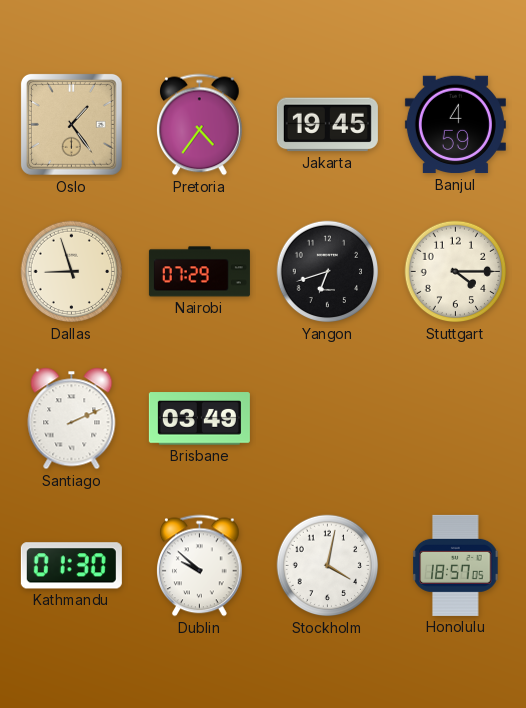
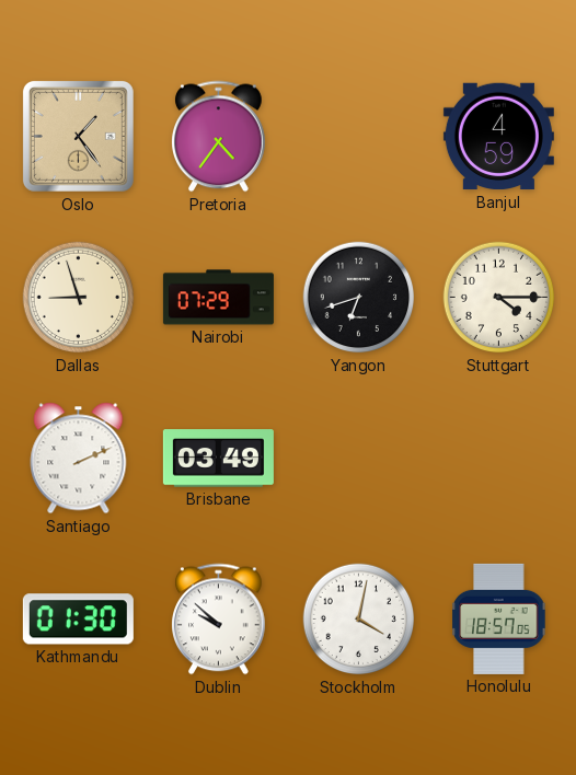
Jakarta: 19:45 -> none (327, 125)
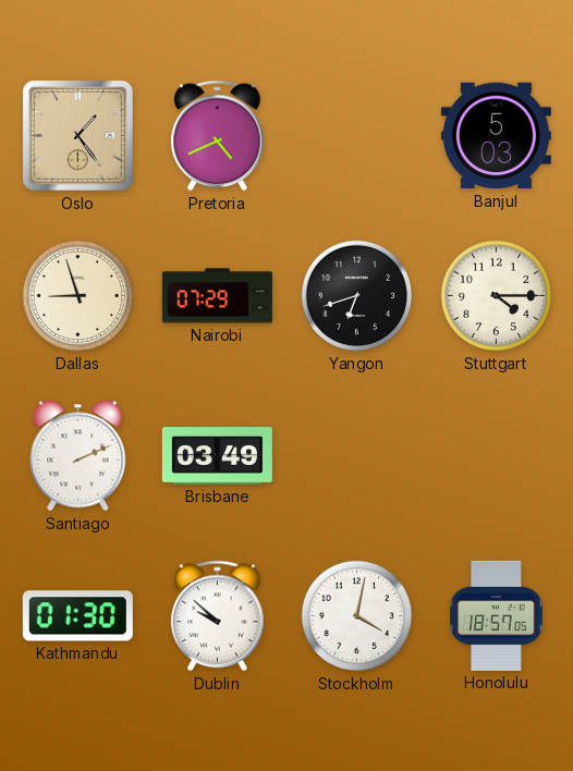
Pretoria: 4:36 -> 4:41 (218, 136)
Banjul: 4:59 -> 5:03 (496, 136)
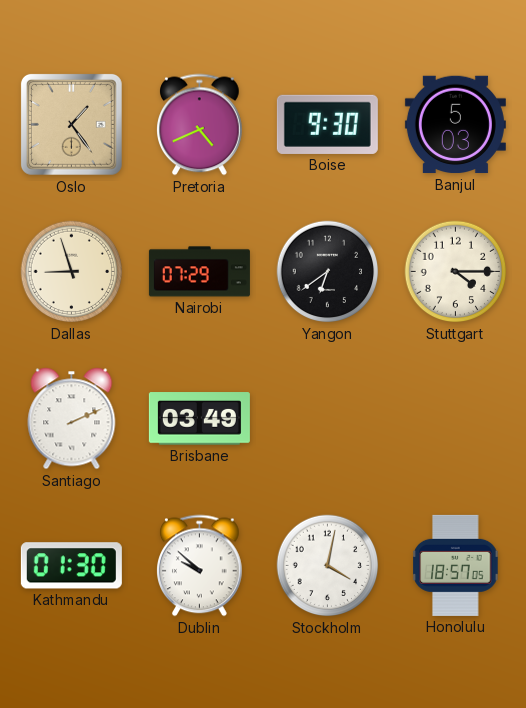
Boise: none -> 9:30 (327, 124)
Yangon: 6:42 -> 6:39 (328, 272)
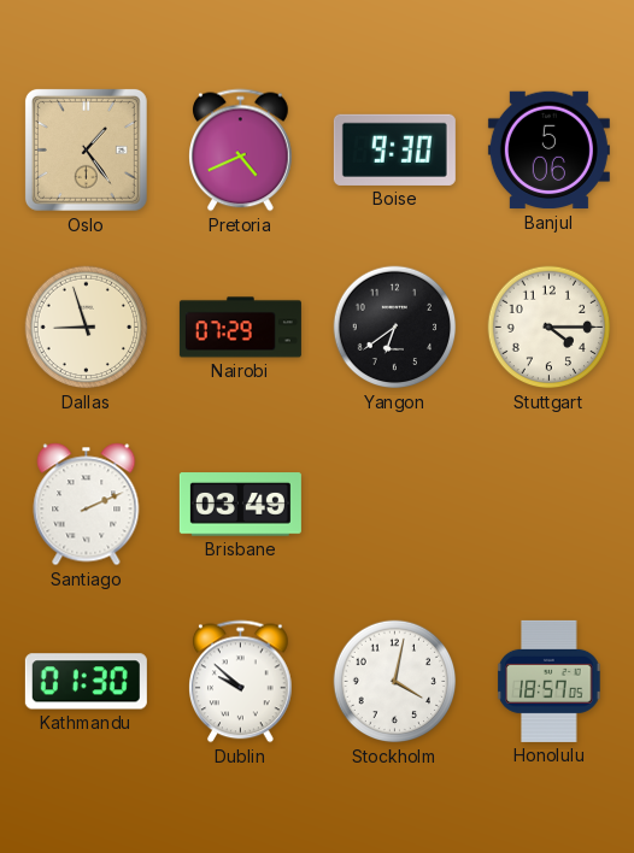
Banjul: 5:03 -> 5:06 (548, 151)
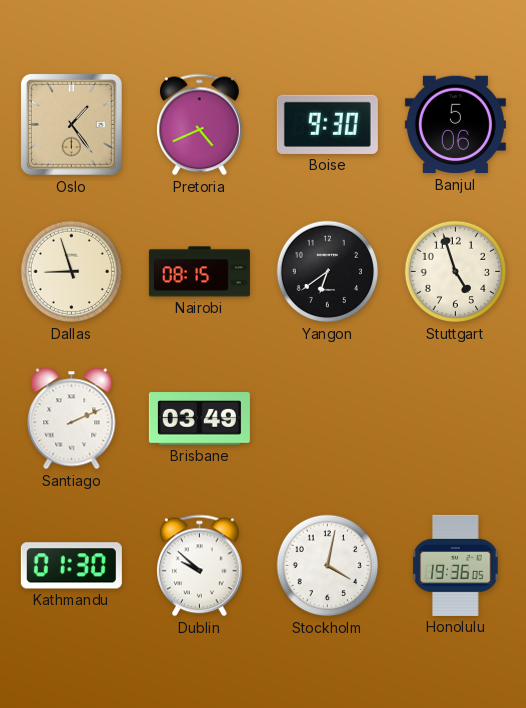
Nairobi: 07:29 -> 08:15 (199, 272)
Stuttgart: 4:15 -> 4:57 (456, 272)
Honolulu: 18:57 -> 19:36 (456, 565)
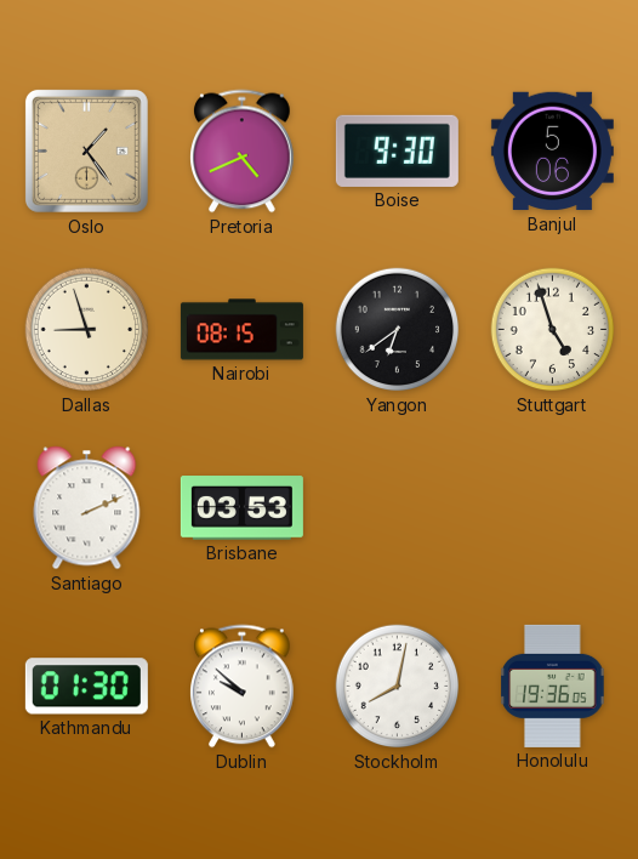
Brisbane: 03:49 -> 03:53 (241, 508)
Stockholm: 4:02 -> 8:02 (398, 687)
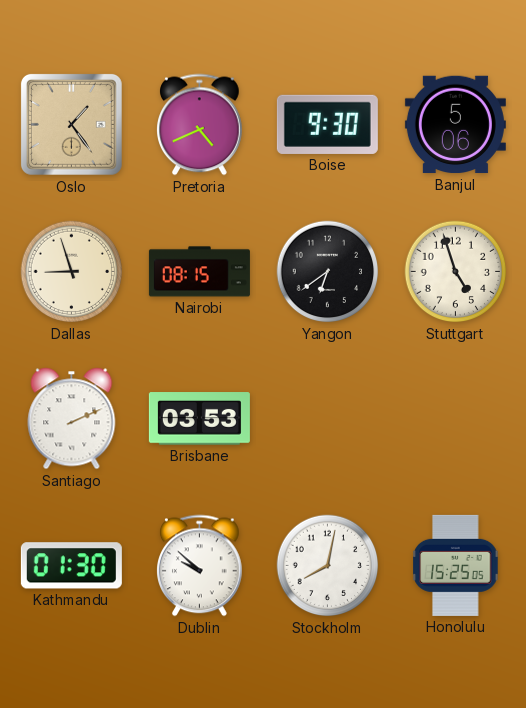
Honolulu: 19:36 -> 15:25 (456, 565)
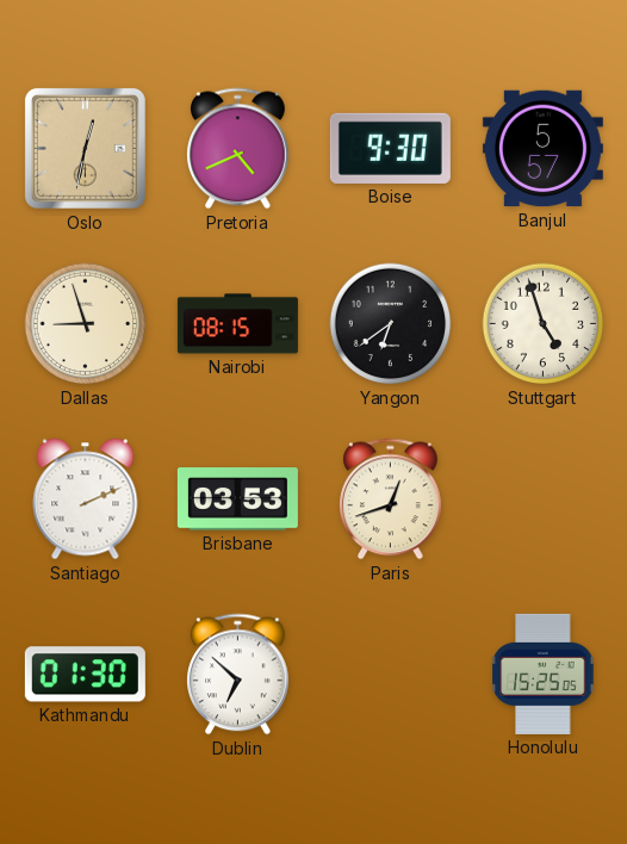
Oslo: 1:24 -> 12:32 (85, 148)
Banjul: 5:06 -> 5:57 (542, 149)
Paris: none -> 12:42 (391, 499)
Dublin: 9:52 -> 6:52 (238, 675)
Stockholm: 8:02 -> none (328, 566)
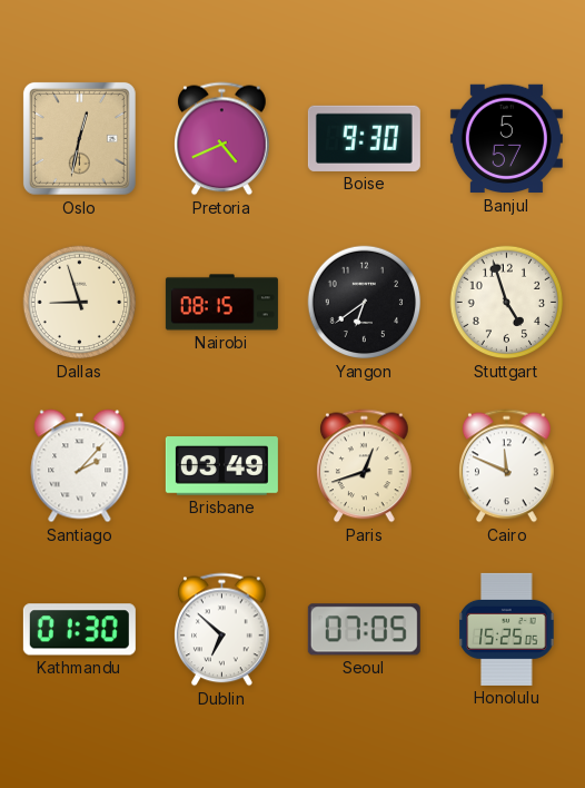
Santiago: 2:11 -> 2:07 (80, 466)
Brisbane: 03:53 -> 03:49 (221, 466)
Cairo: none -> 11:49 (507, 466)
Seoul: none -> 07:05 (364, 630)
